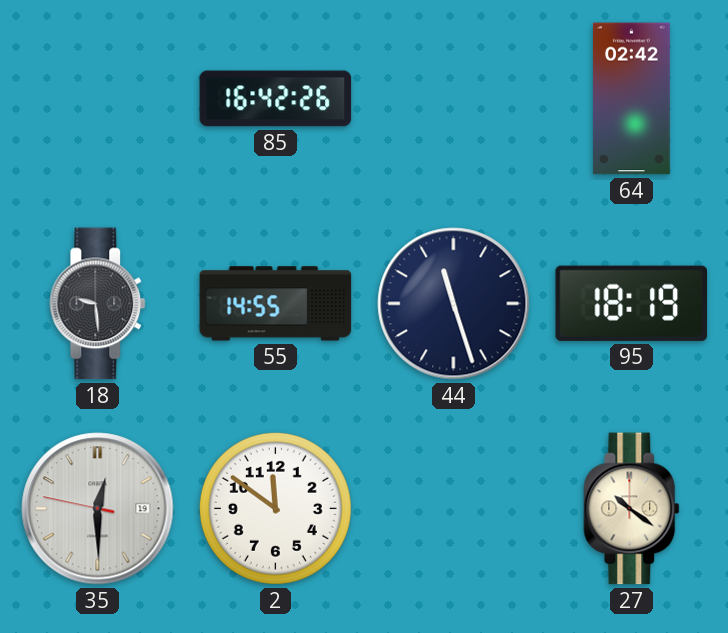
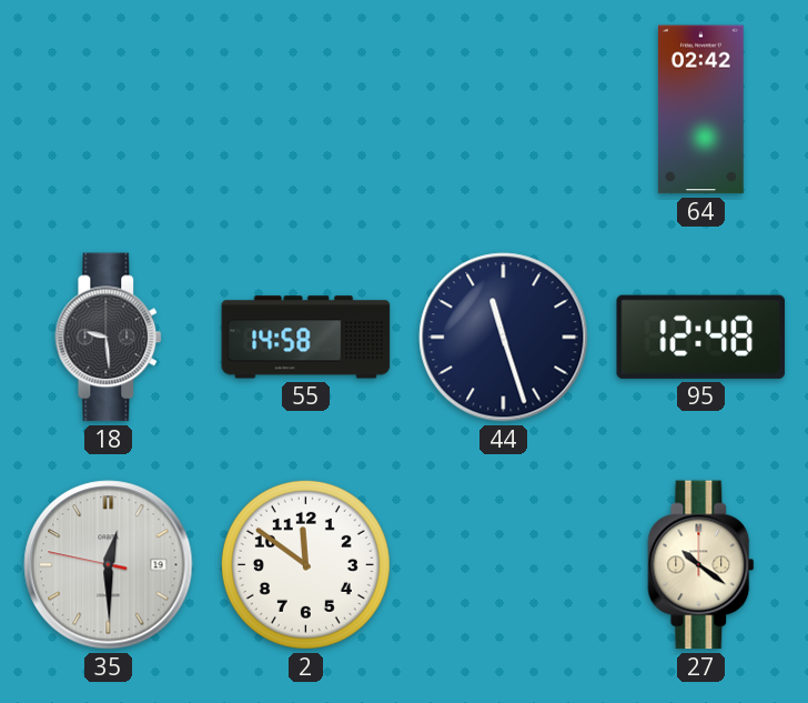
85: 16:42 -> none (276, 99)
55: 14:55 -> 14:58 (306, 338)
95: 18:19 -> 12:48 (700, 337)
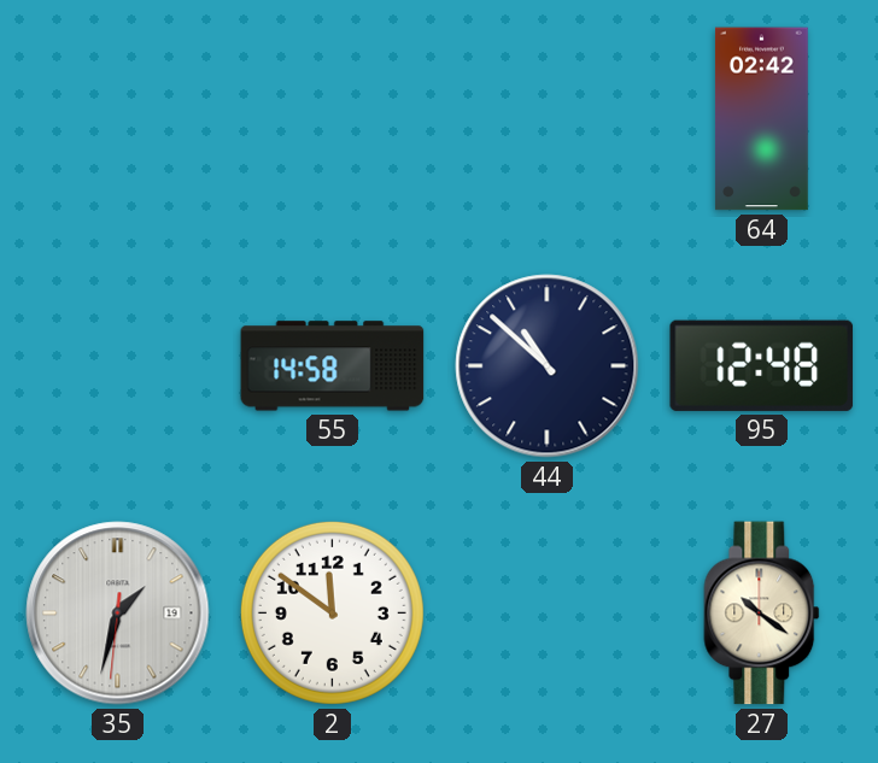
18: 9:29 -> none (109, 338)
44: 11:27 -> 10:52 (548, 366)
35: 12:29 -> 1:32 (118, 614)
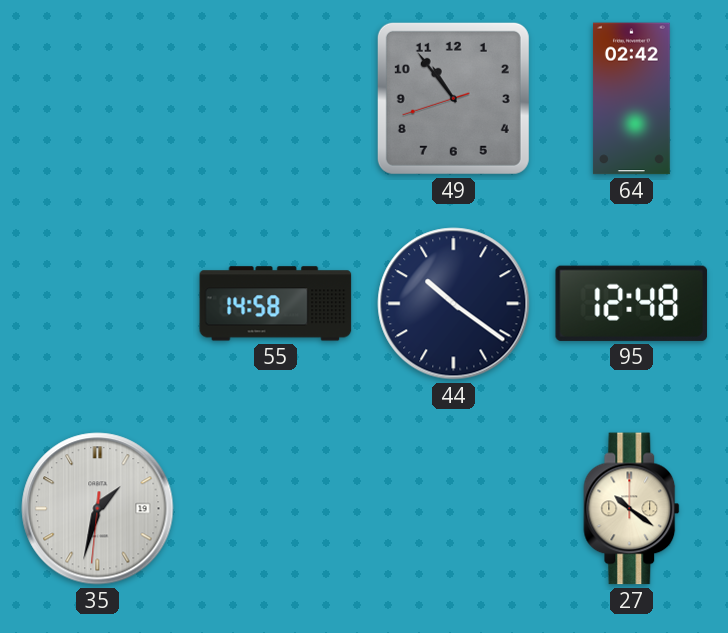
49: none -> 10:53 (453, 98)
44: 10:52 -> 10:21 (454, 304)
2: 11:51 -> none (332, 612)
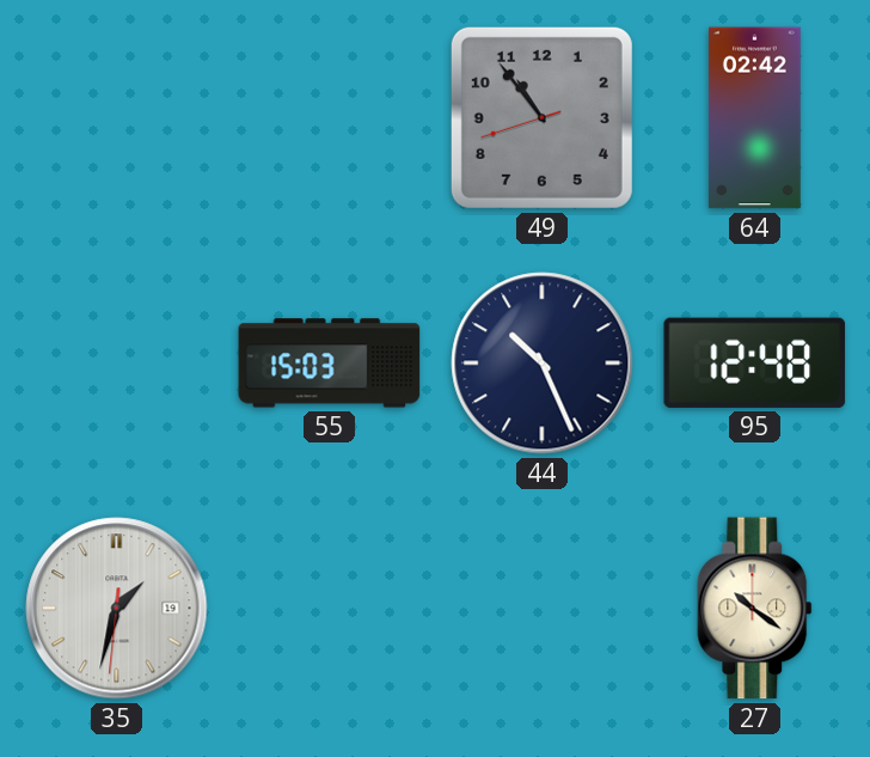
55: 14:58 -> 15:03 (330, 364)
44: 10:21 -> 10:26 (543, 364)
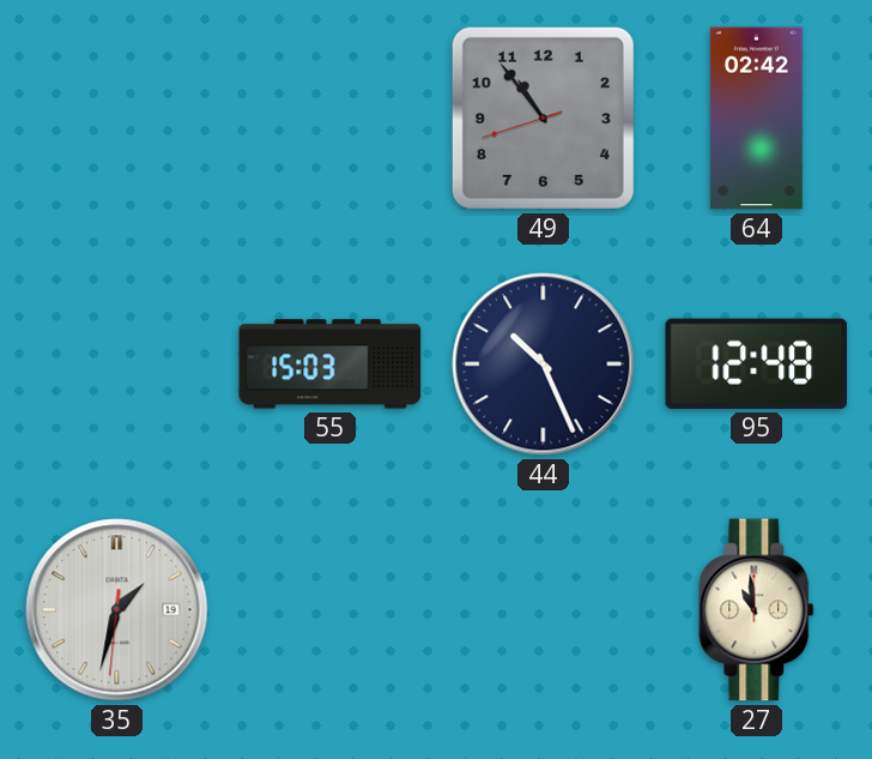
27: 10:21 -> 10:59 (757, 610)
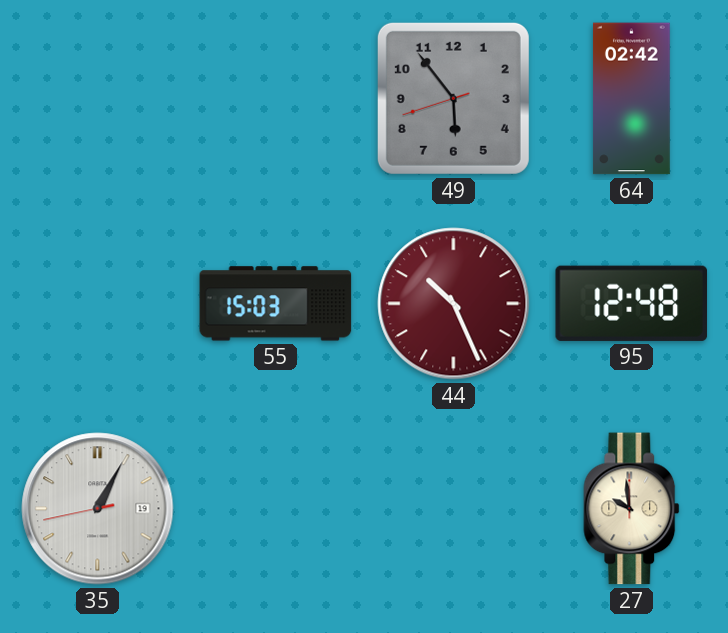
49: 10:53 -> 5:53 (453, 98)
44 dial: navy -> burgundy (454, 304)
35: 1:32 -> 1:04 (98, 509)
27: 10:59 -> 9:59 (632, 509)
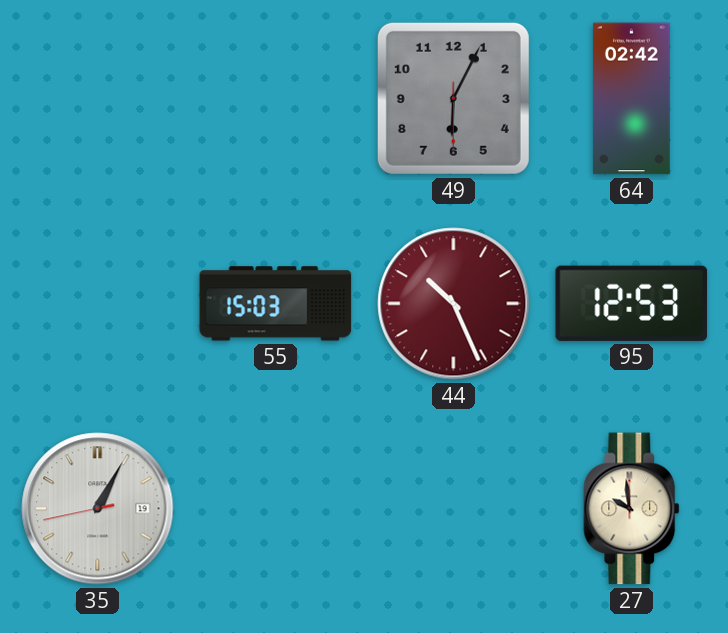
49: 5:53 -> 6:04 (453, 98)
95: 12:48 -> 12:53 (631, 303)
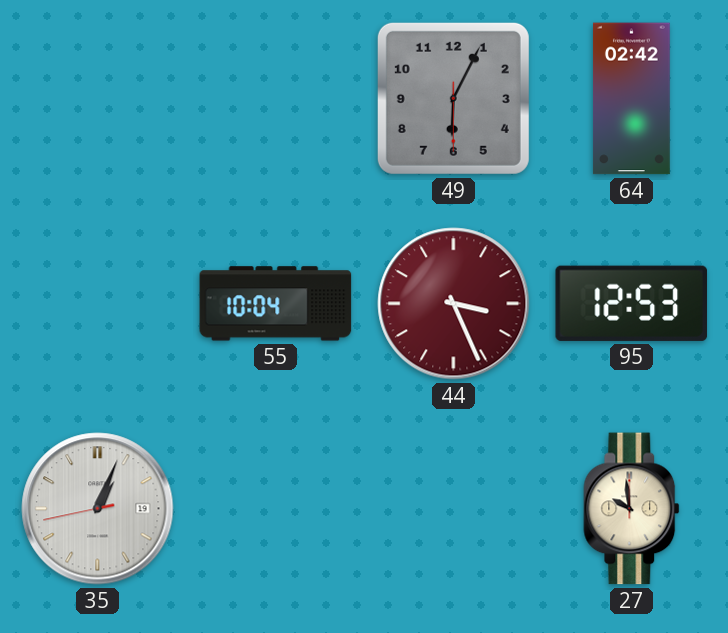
55: 15:03 -> 10:04 (276, 304)
44: 10:26 -> 3:26 (454, 304)
35: 1:04 -> 1:03 (98, 509)
